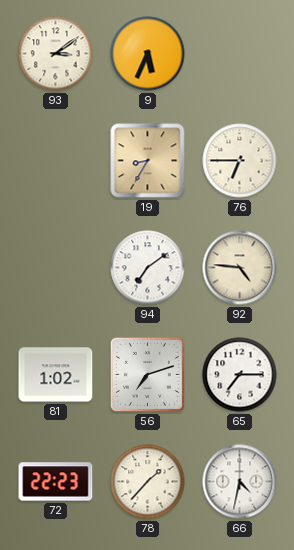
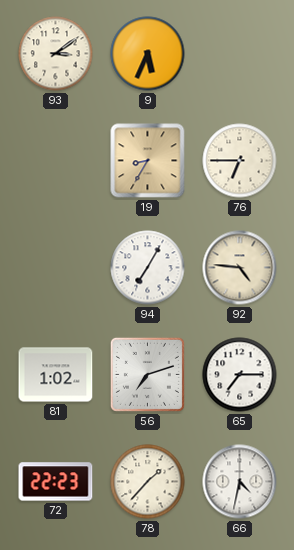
94: 7:09 -> 7:05 (148, 268)
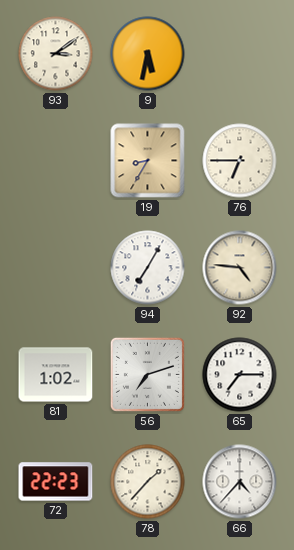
9: 5:34 -> 5:32 (148, 54)
66: 4:32 -> 4:37 (240, 482)
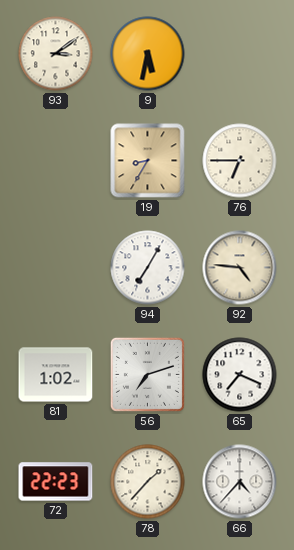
65: 7:15 -> 7:19 (240, 375)
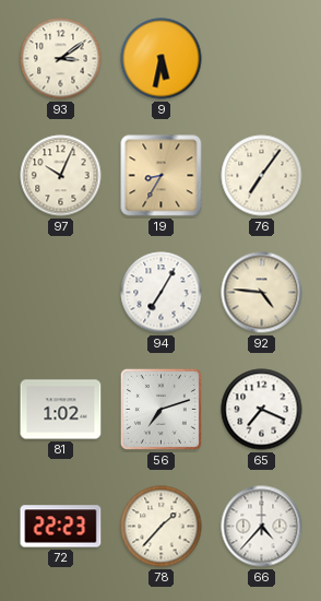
97: none -> 10:04 (61, 176)
76: 6:45 -> 7:06 (262, 176)
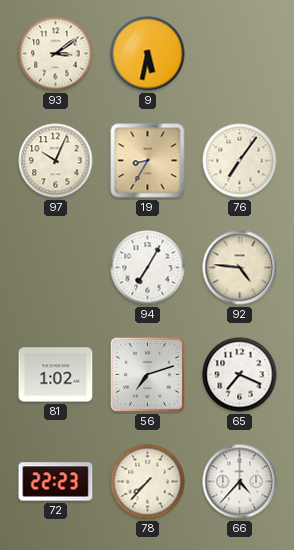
78: 1:37 -> 7:37 (148, 482)
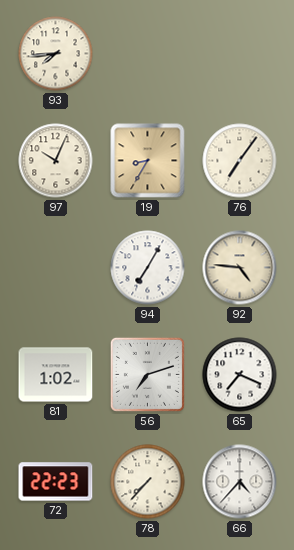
93: 3:09 -> 7:44 (56, 54)
9: 5:32 -> none (148, 54)
